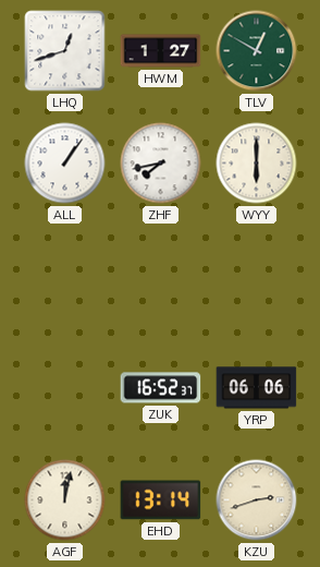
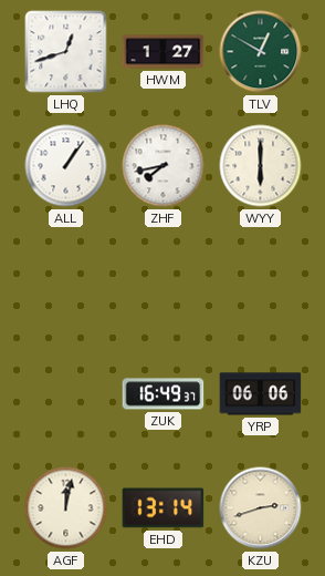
ZUK: 16:52 -> 16:49 (164, 394)
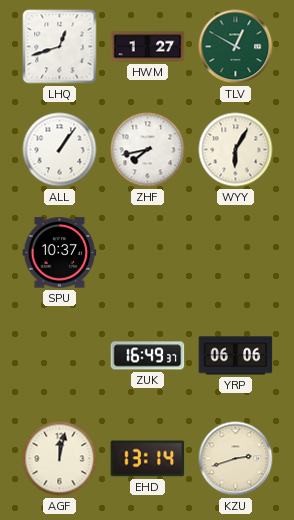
WYY: 6:00 -> 6:05 (236, 150)
SPU: none -> 10:37 (60, 253)
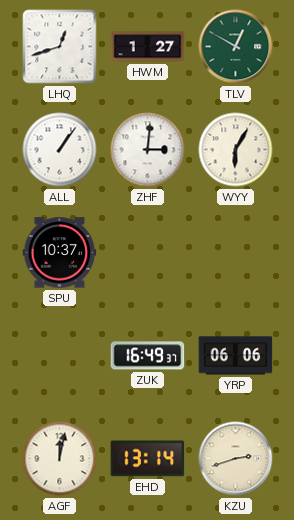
ZHF: 7:43 -> 3:01 (148, 150)
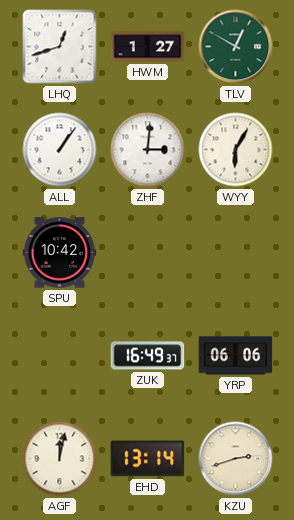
SPU: 10:37 -> 10:42 (60, 253)
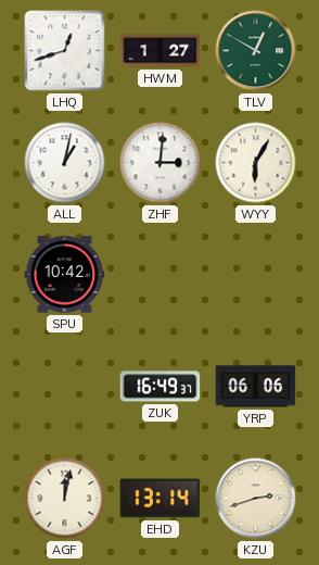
ALL: 1:06 -> 1:02 (65, 163)
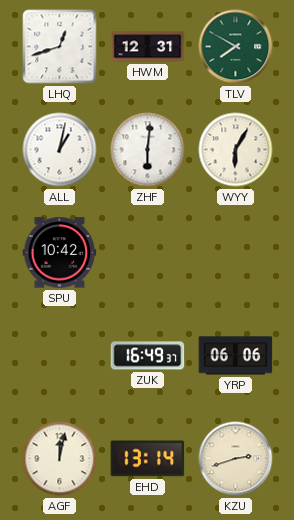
HWM: 1:27 -> 12:31 (148, 47)
TLV: 12:50 -> 7:50 (236, 47)
ZHF: 3:01 -> 6:01 (148, 150)
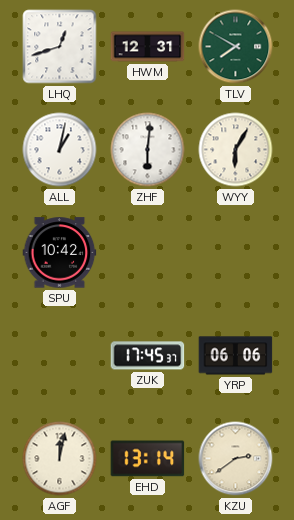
ZUK: 16:49 -> 17:45 (148, 356)
KZU: 2:42 -> 2:39 (236, 459)
